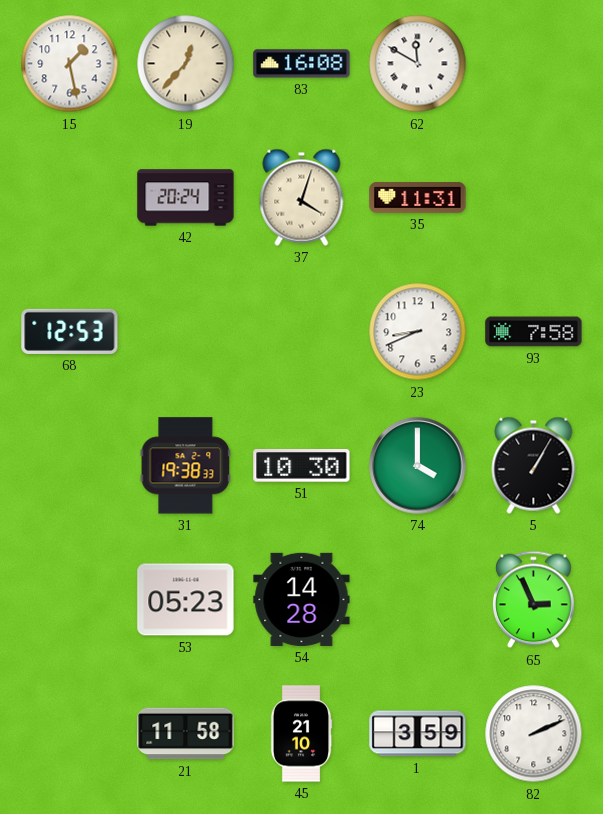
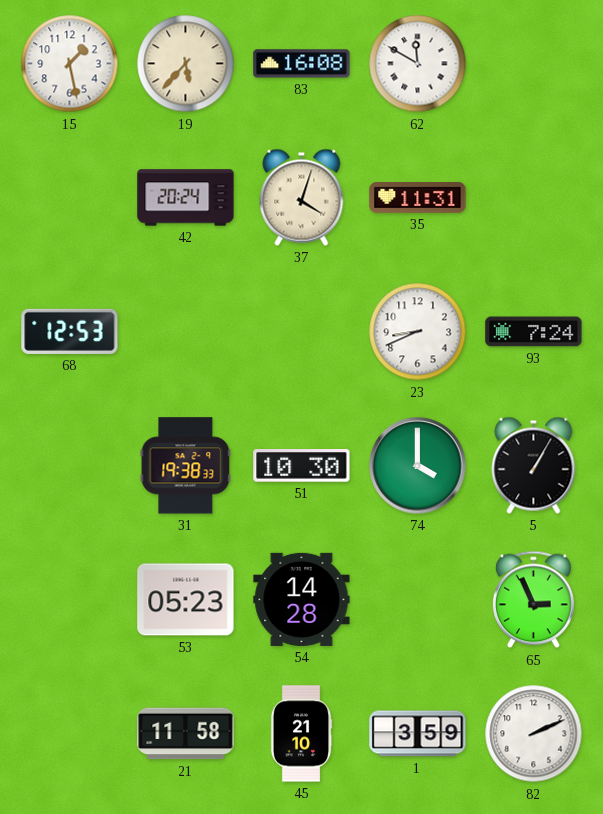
19: 12:37 -> 5:37 (186, 64)
93: 7:58 -> 7:24 (534, 332)
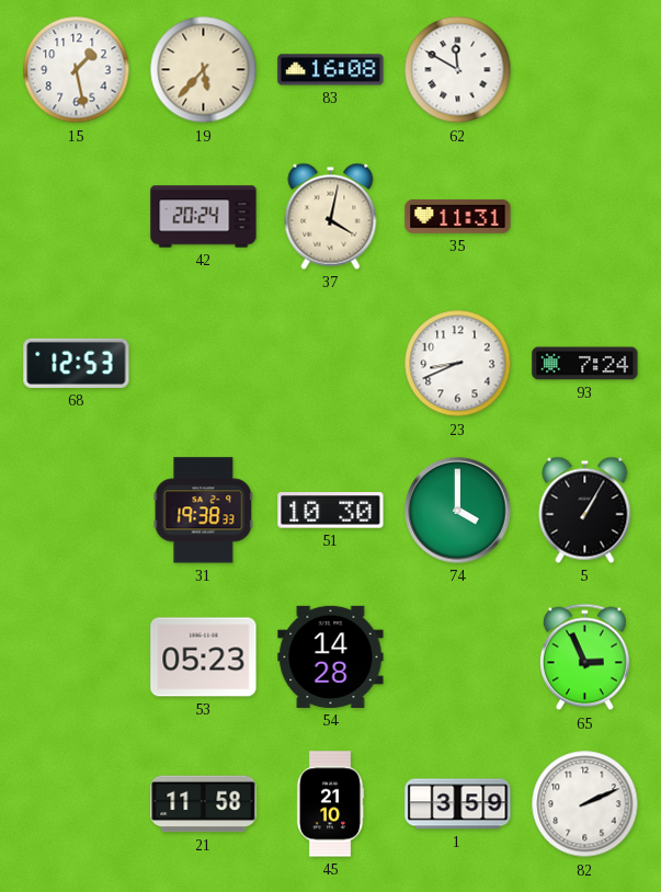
37: 4:03 -> 4:02 (331, 216)
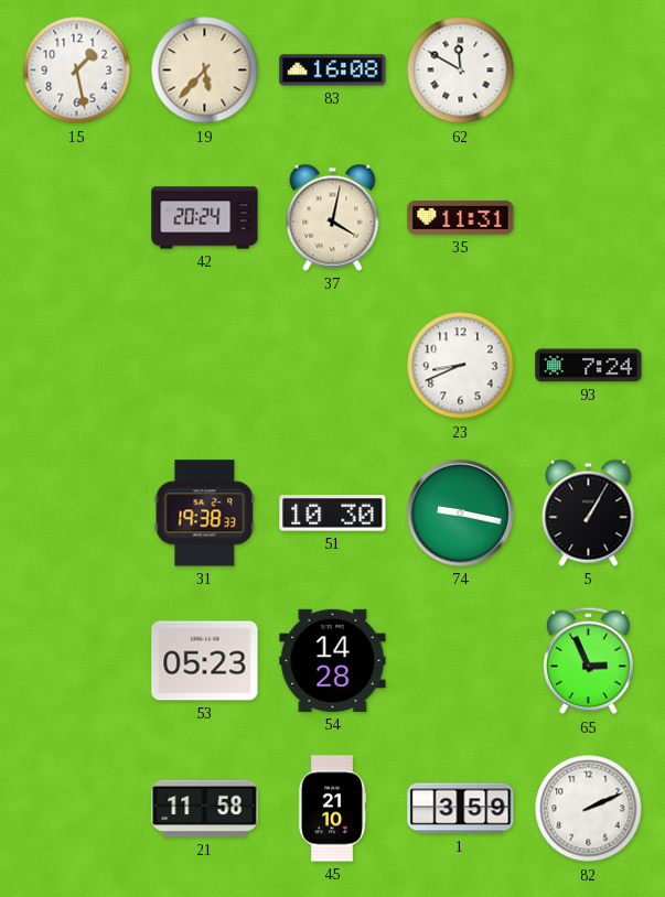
68: 12:53 -> none (77, 363)
74: 4:00 -> 9:17 (461, 514)
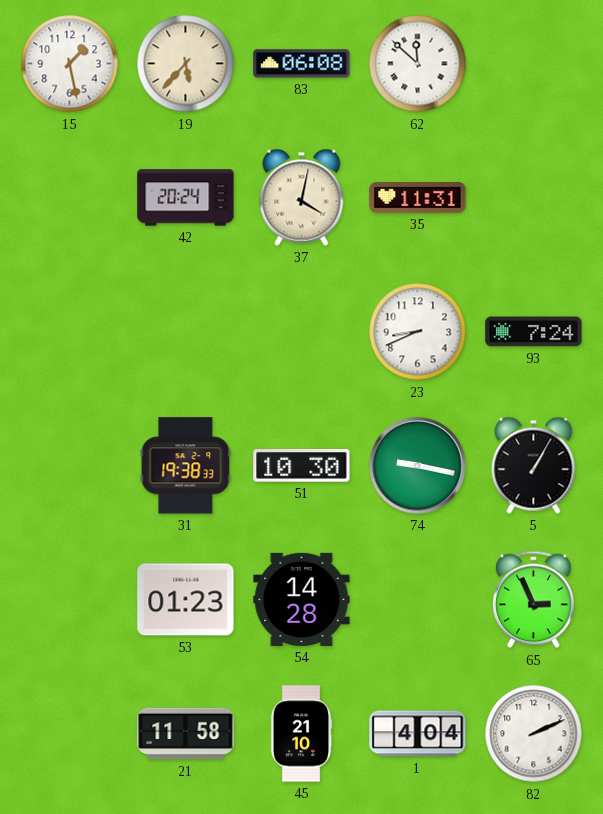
83: 16:08 -> 06:08 (302, 64)
62: 11:50 -> 11:52 (418, 64)
53: 05:23 -> 01:23 (186, 600)
1: 3:59 -> 4:04 (418, 734)
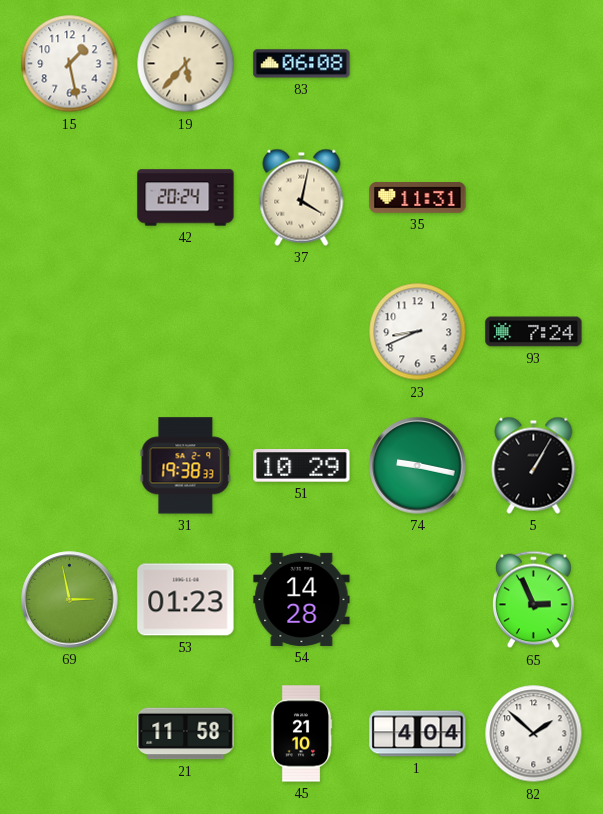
62: 11:52 -> none (418, 64)
51: 10:30 -> 10:29 (302, 466)
69: none -> 2:58 (70, 600)
82: 2:11 -> 1:52 (534, 734)
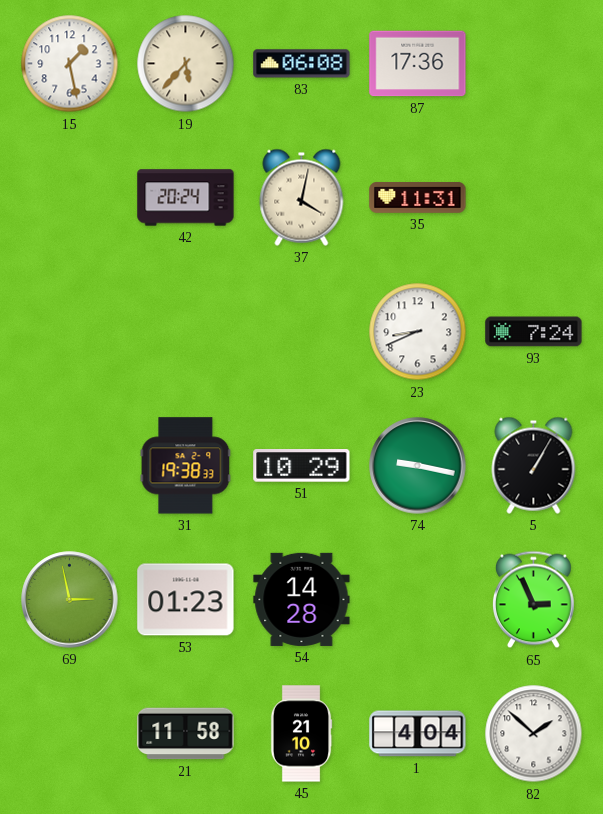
87: none -> 17:36 (418, 64)
